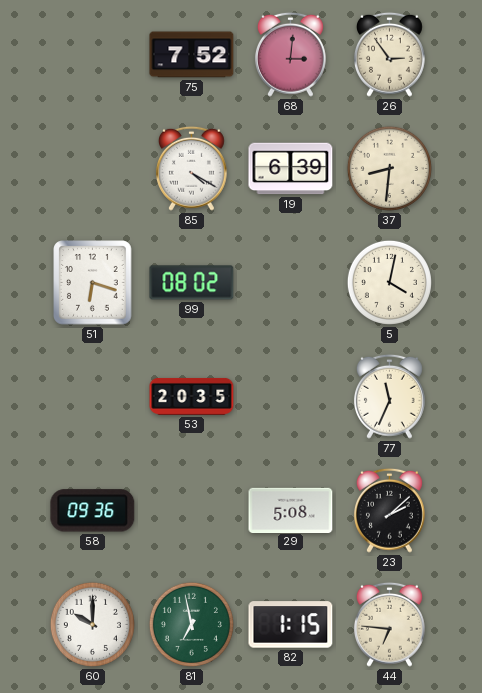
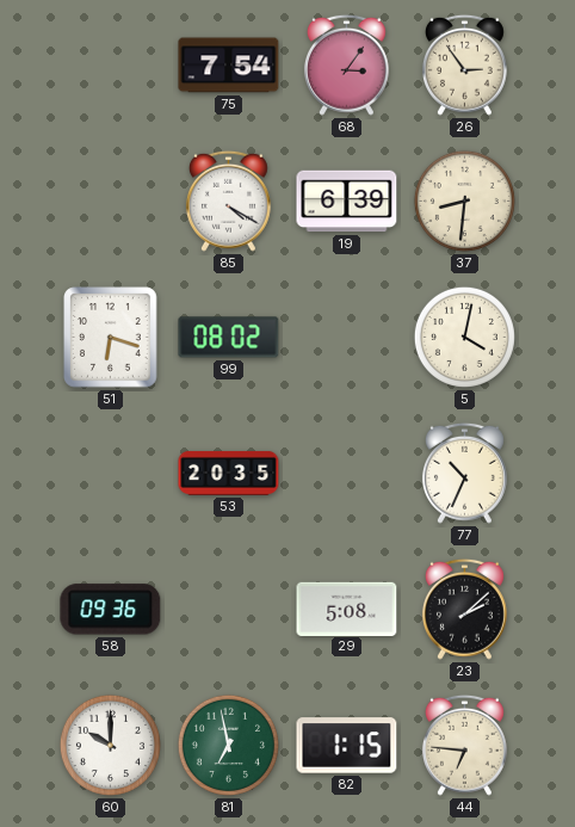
75: 7:52 -> 7:54 (229, 66)
68: 3:01 -> 3:06 (346, 64)
77: 11:34 -> 10:34 (464, 473)
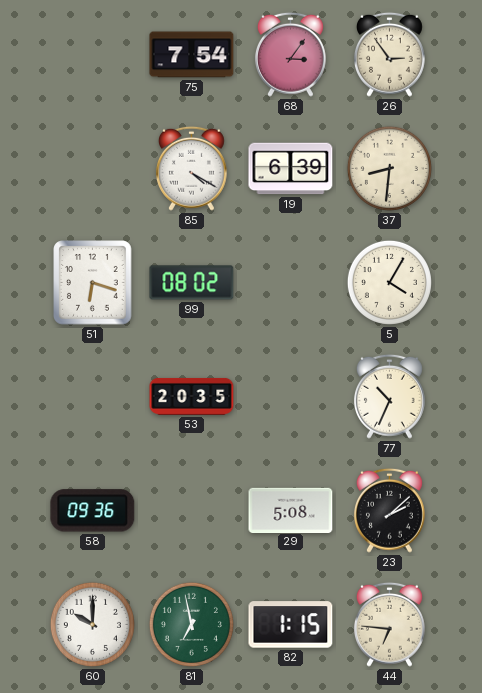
5: 4:02 -> 4:05 (389, 282)
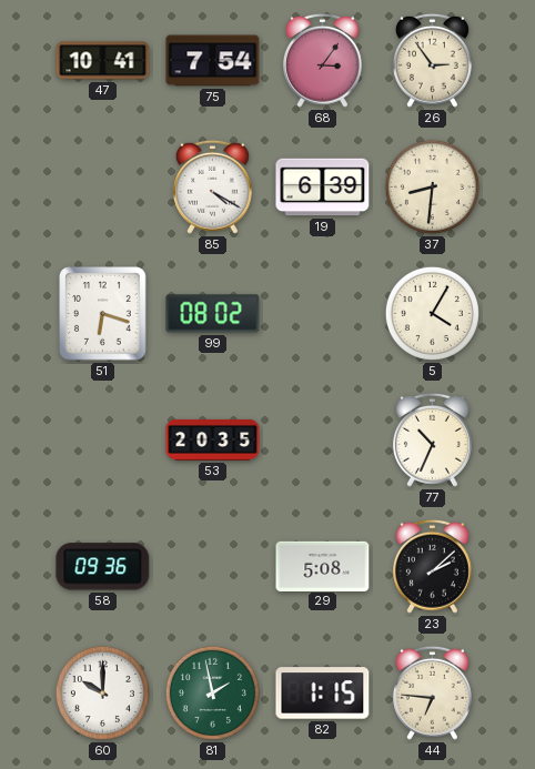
47: none -> 10:41 (103, 61)
81: 6:58 -> 1:58 (212, 692)
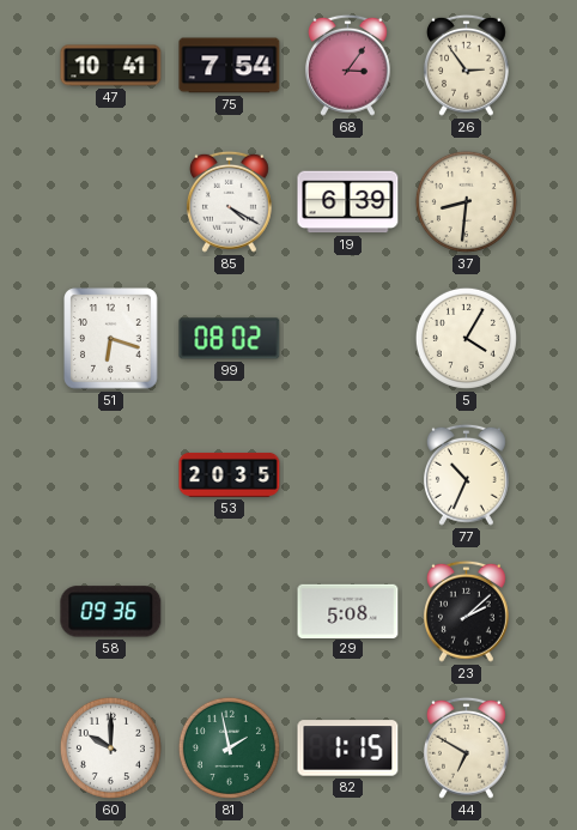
44: 6:46 -> 6:50 (466, 747)
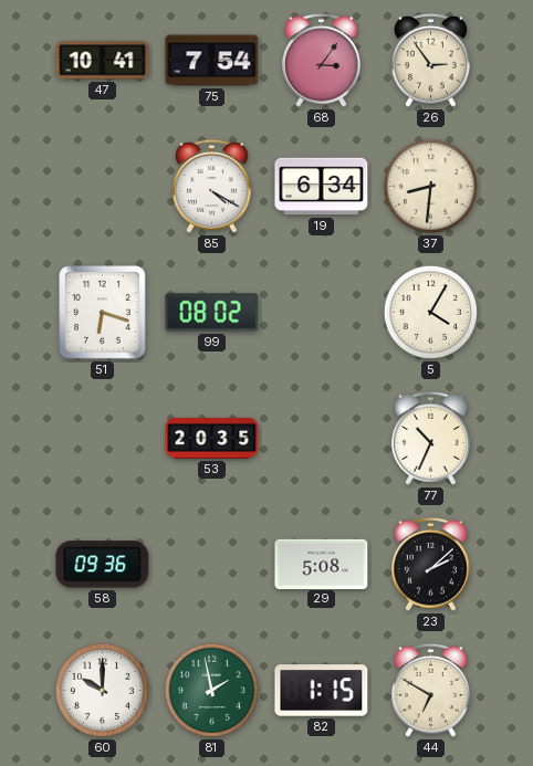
19: 6:39 -> 6:34 (322, 187)
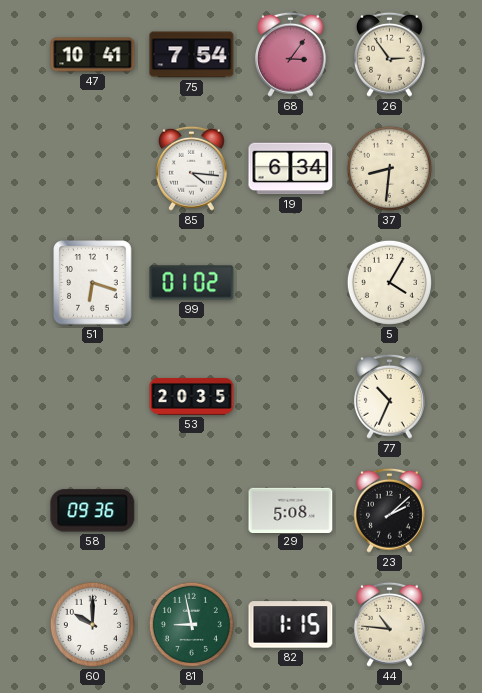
85: 4:20 -> 4:16 (191, 168)
99: 08:02 -> 01:02 (192, 283)
81: 1:58 -> 8:58 (191, 624)
44: 6:50 -> 10:46 (389, 624)
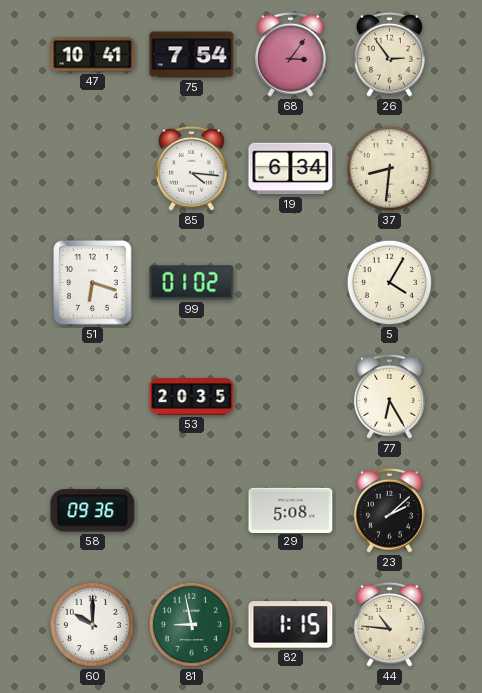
77: 10:34 -> 6:25 (389, 396)
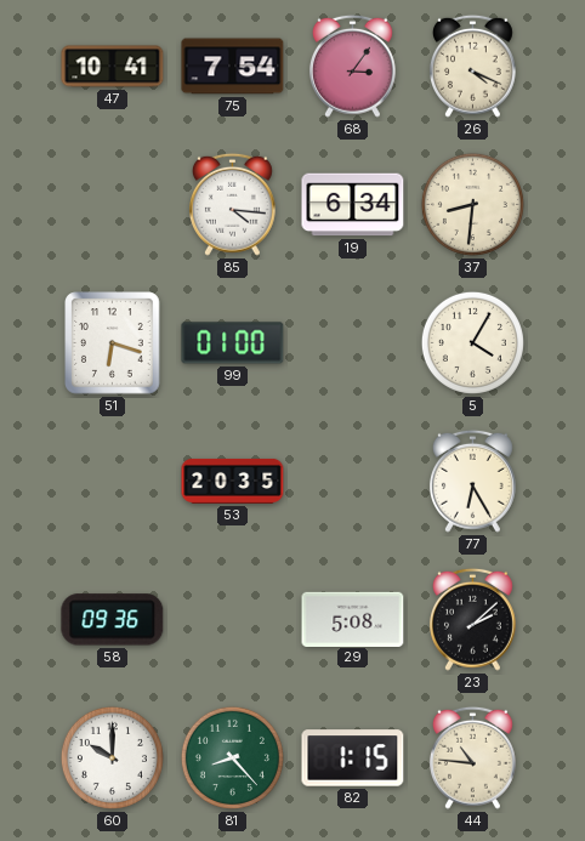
26: 2:54 -> 4:19 (472, 66)
99: 01:02 -> 01:00 (233, 343)
81: 8:58 -> 8:23 (232, 757)
